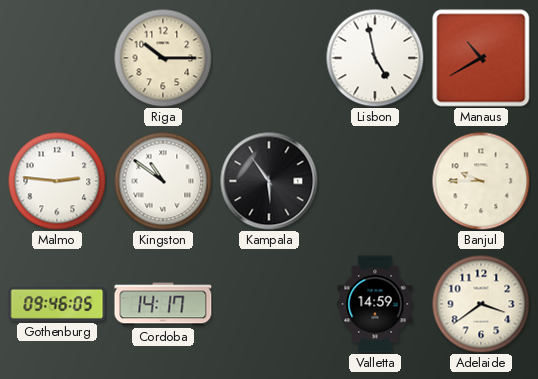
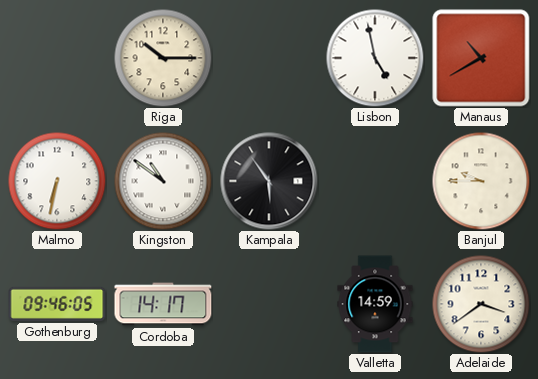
Malmo: 2:46 -> 6:32 (57, 181)
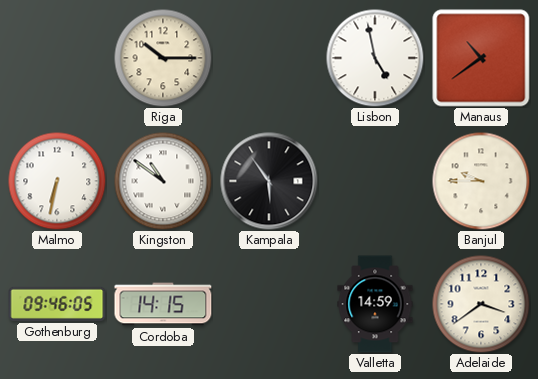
Manaus: 10:40 -> 10:39 (481, 58)
Cordoba: 14:17 -> 14:15 (163, 304)
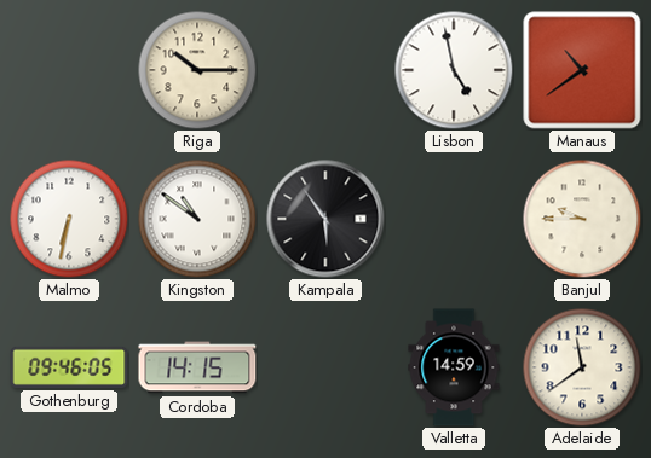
Adelaide: 3:39 -> 11:39 (582, 367)
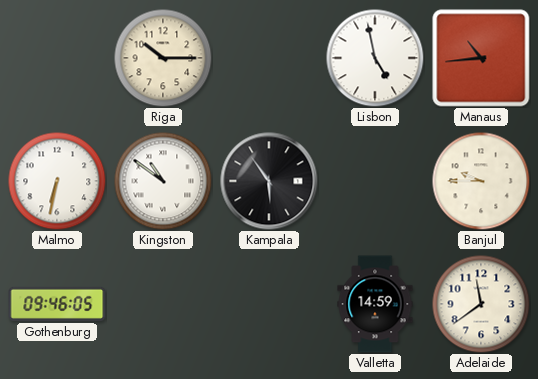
Manaus: 10:39 -> 10:44 (481, 58)
Cordoba: 14:15 -> none (197, 367)
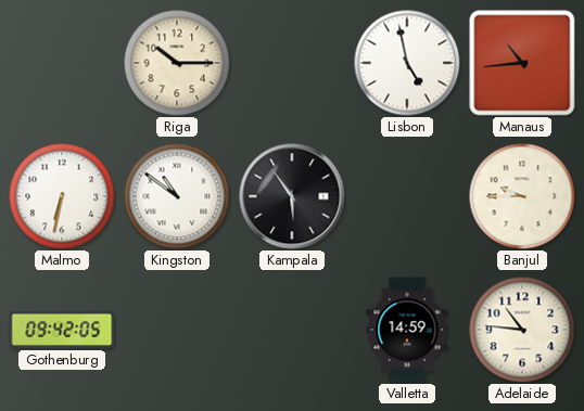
Gothenburg: 09:46 -> 09:42 (62, 330)
Adelaide: 11:39 -> 10:46 (522, 330)
